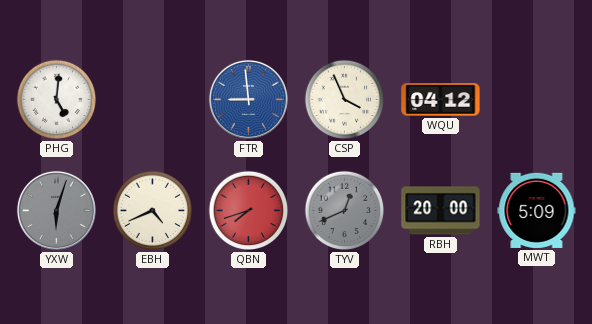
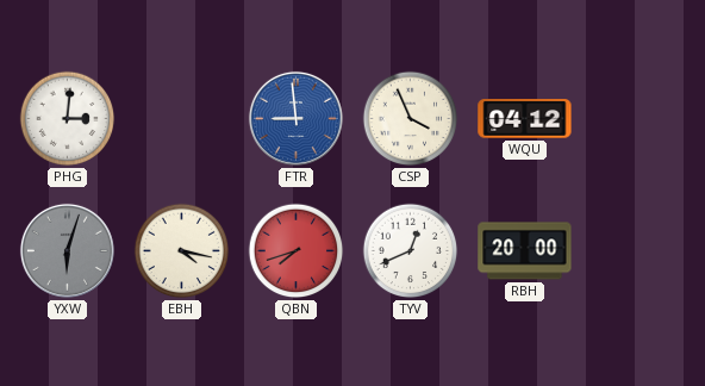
PHG: 5:01 -> 3:01 (68, 119)
EBH: 4:41 -> 4:17 (182, 251)
TYV dial: grey -> white (411, 251)
MWT: 5:09 -> none (537, 210)
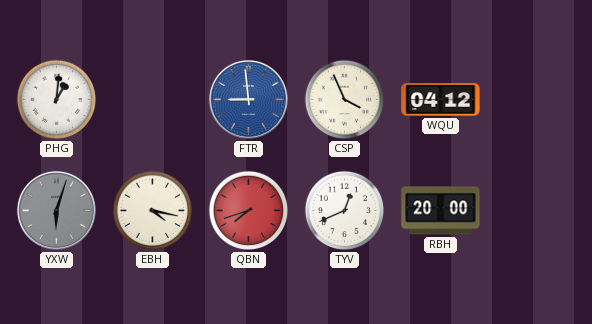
PHG: 3:01 -> 1:01 (57, 100)
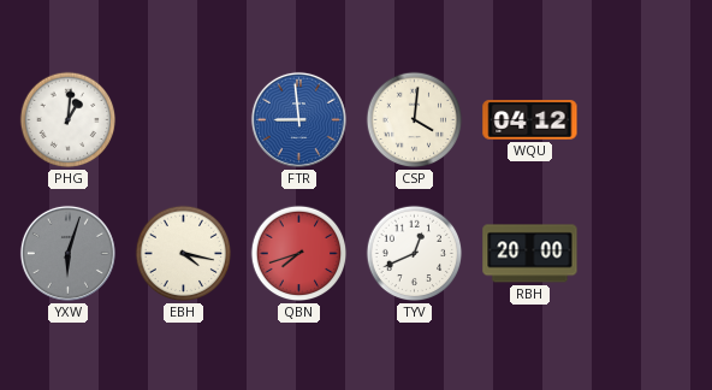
CSP: 3:56 -> 4:01 (415, 120)
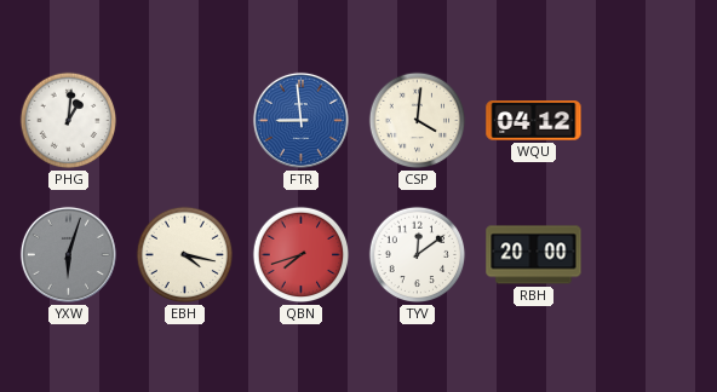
TYV: 12:41 -> 12:09 (418, 255)
